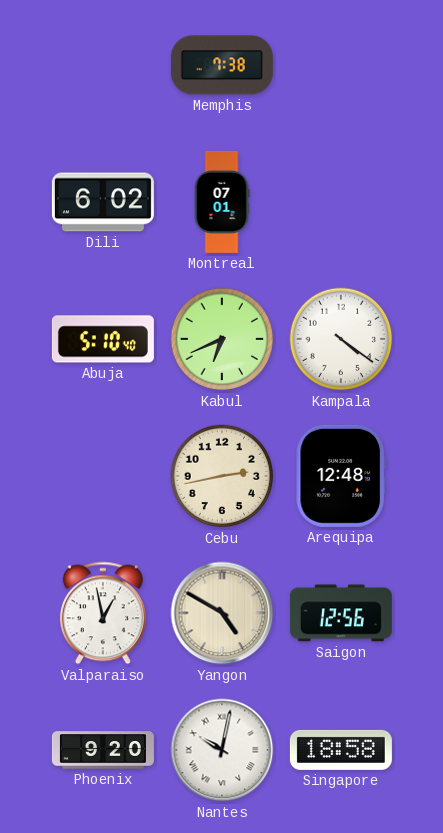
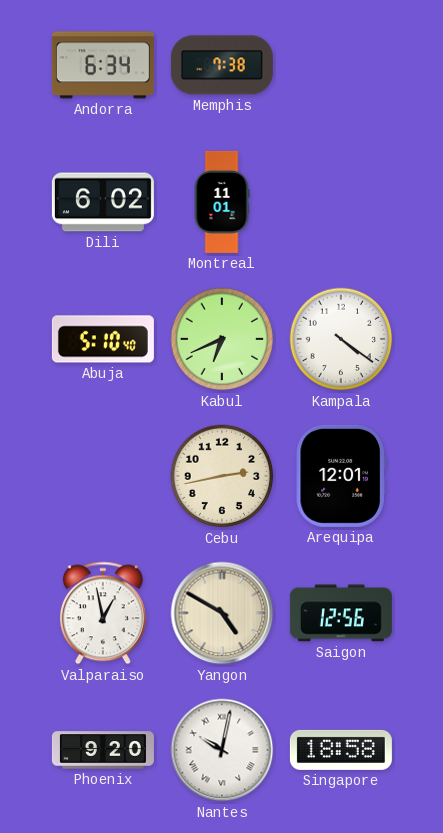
Andorra: none -> 6:34 (103, 65)
Montreal: 07:01 -> 11:01 (222, 202)
Arequipa: 12:48 -> 12:01 (341, 476)
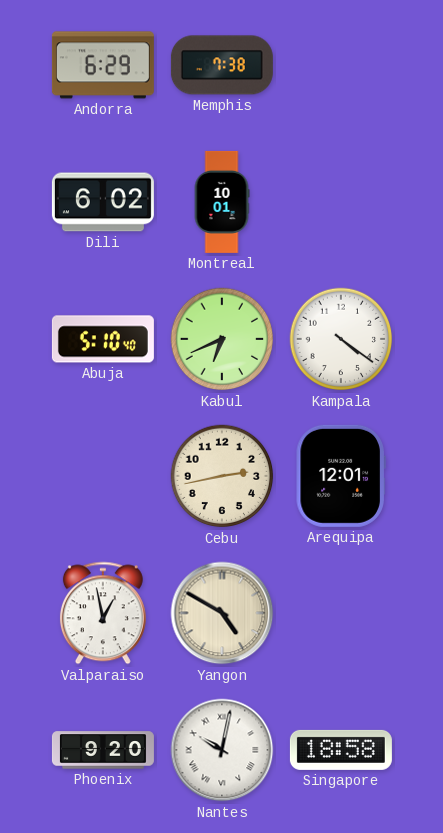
Andorra: 6:34 -> 6:29 (103, 65)
Montreal: 11:01 -> 10:01 (222, 202)
Saigon: 12:56 -> none (341, 613)
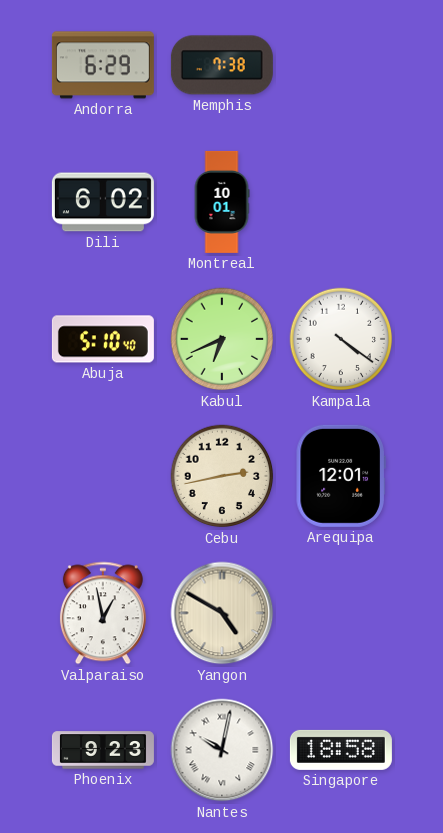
Phoenix: 9:20 -> 9:23 (103, 750)
